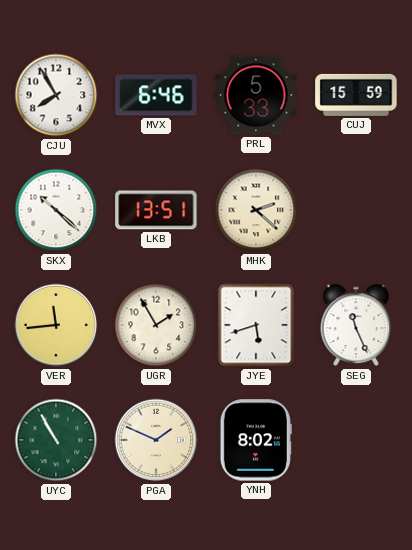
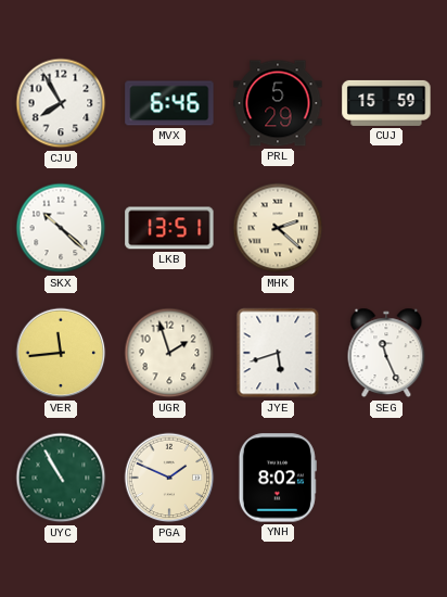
PRL: 5:33 -> 5:29 (278, 103)
UGR: 1:55 -> 1:57 (169, 353)
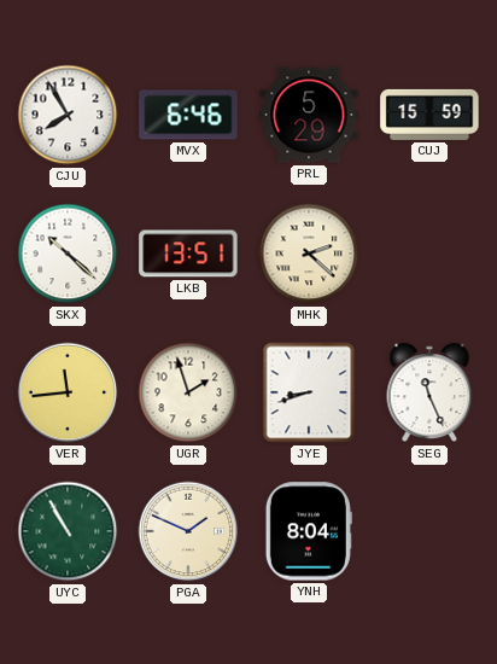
JYE: 5:42 -> 8:42 (309, 392)
YNH: 8:02 -> 8:04 (309, 531)
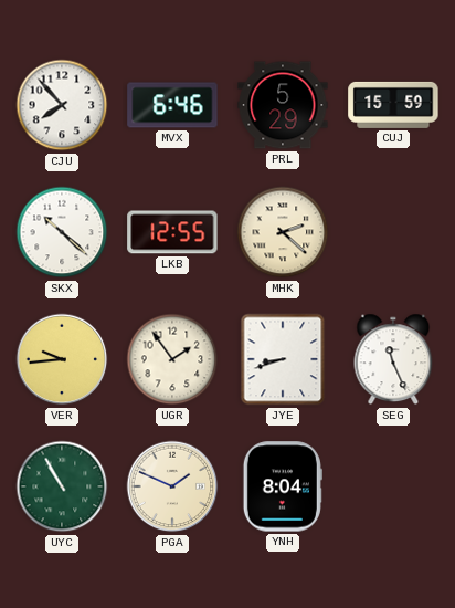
CJU: 7:55 -> 7:53 (62, 105)
LKB: 13:51 -> 12:55 (172, 232)
VER: 11:44 -> 9:44 (62, 359)
UGR: 1:57 -> 1:54 (172, 359)
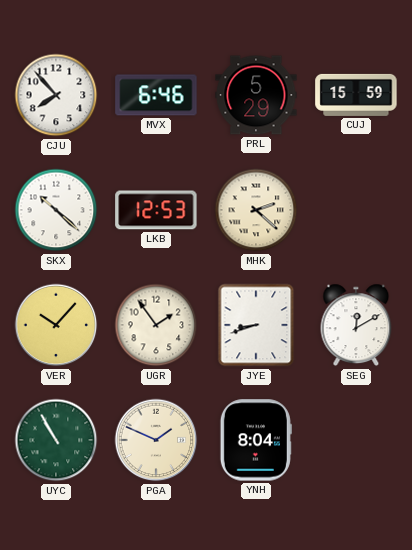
LKB: 12:55 -> 12:53 (156, 210)
VER: 9:44 -> 10:07 (56, 325)
SEG: 11:26 -> 12:10 (356, 325)
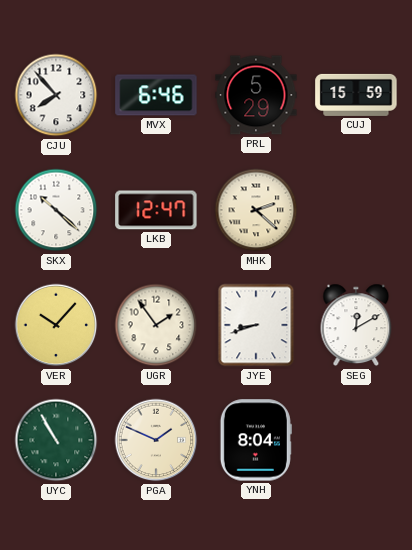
LKB: 12:53 -> 12:47 (156, 210)
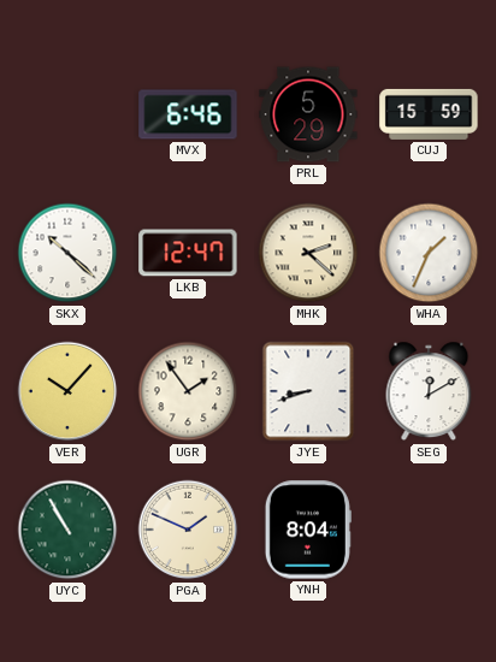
CJU: 7:53 -> none (56, 95)
WHA: none -> 1:34 (429, 253)
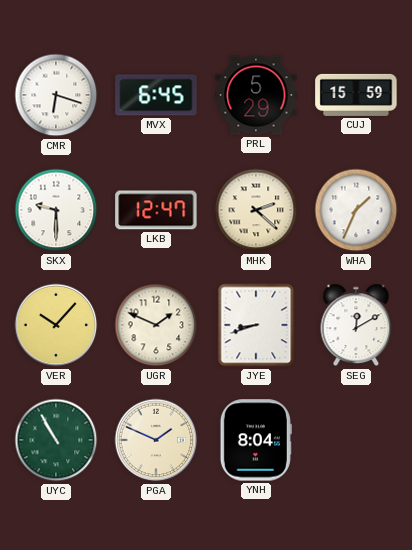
CMR: none -> 6:18 (56, 95)
MVX: 6:46 -> 6:45 (156, 95)
SKX: 10:22 -> 9:30 (56, 210)
UGR: 1:54 -> 1:49 (156, 325)
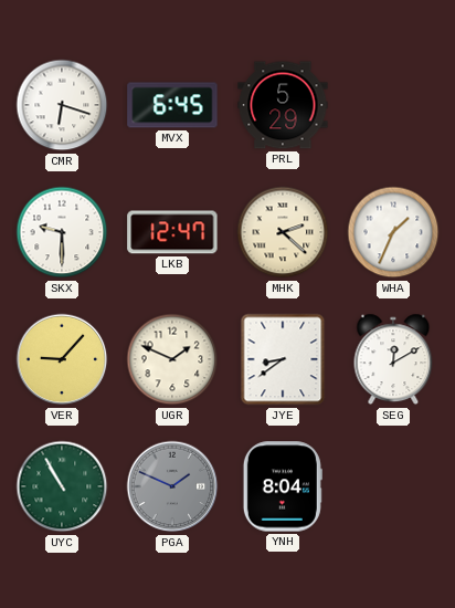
CUJ: 15:59 -> none (356, 95)
VER: 10:07 -> 9:07 (62, 359)
JYE: 8:42 -> 8:39 (283, 359)
PGA dial: cream -> grey (172, 486)
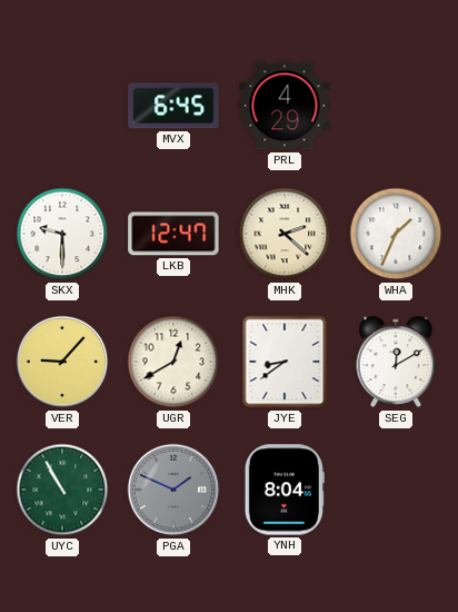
CMR: 6:18 -> none (62, 105)
PRL: 5:29 -> 4:29 (285, 106)
UGR: 1:49 -> 12:40 (173, 362)
